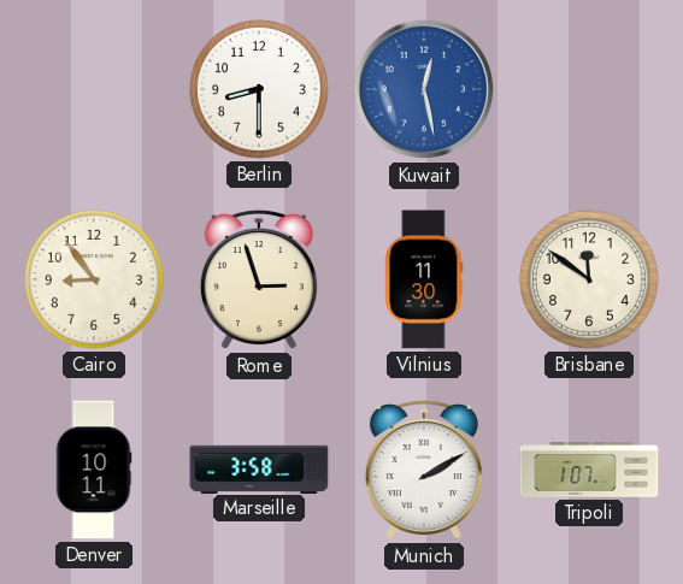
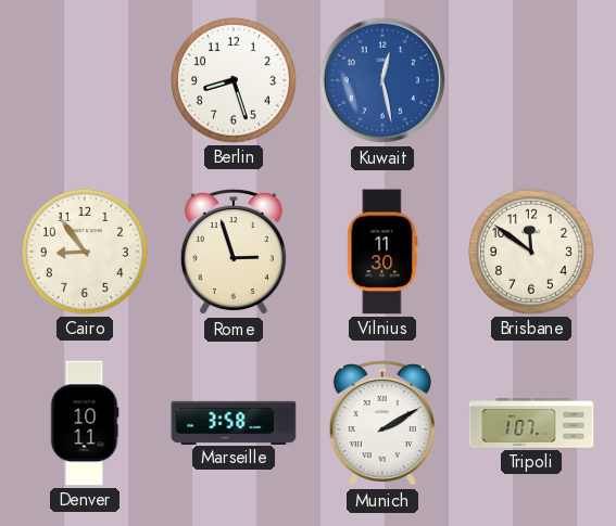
Berlin: 8:30 -> 8:27 (234, 80)
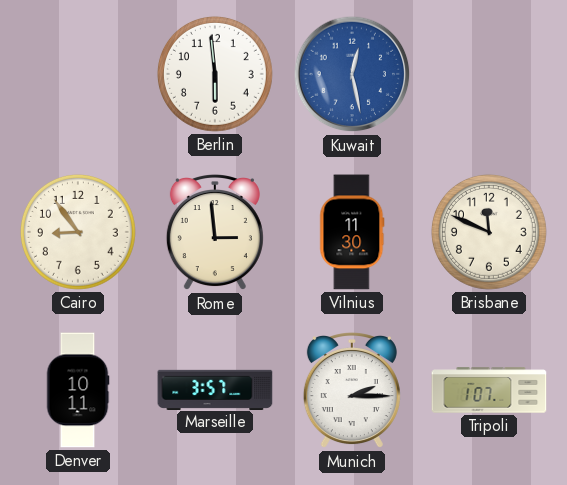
Berlin: 8:27 -> 5:59 (215, 74)
Rome: 2:57 -> 2:59 (215, 233)
Brisbane: 11:51 -> 11:49 (489, 232)
Marseille: 3:58 -> 3:57 (215, 389)
Munich: 2:10 -> 2:15 (352, 391)
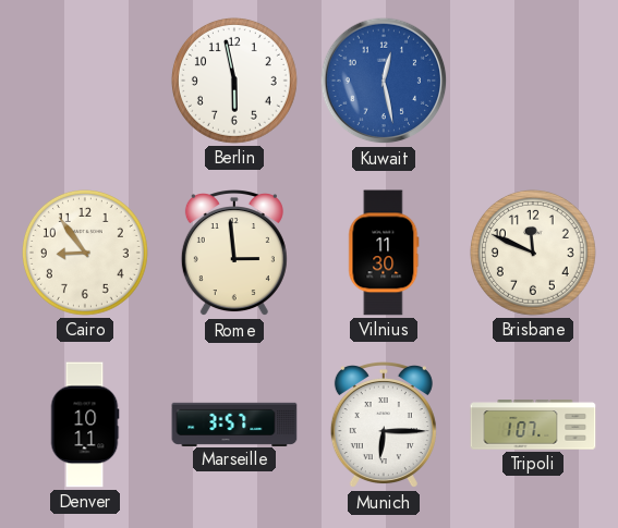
Berlin: 5:59 -> 5:58 (234, 81)
Munich: 2:15 -> 6:15 (384, 426)
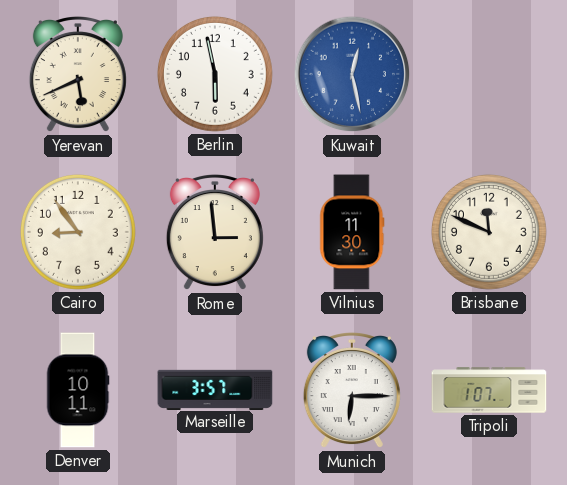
Yerevan: none -> 5:41 (78, 75)
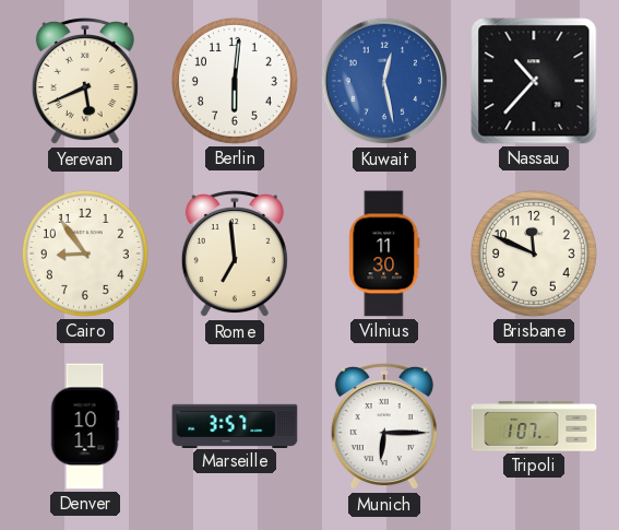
Berlin: 5:58 -> 6:01 (235, 81)
Nassau: none -> 10:37 (534, 81)
Rome: 2:59 -> 6:59 (235, 255)
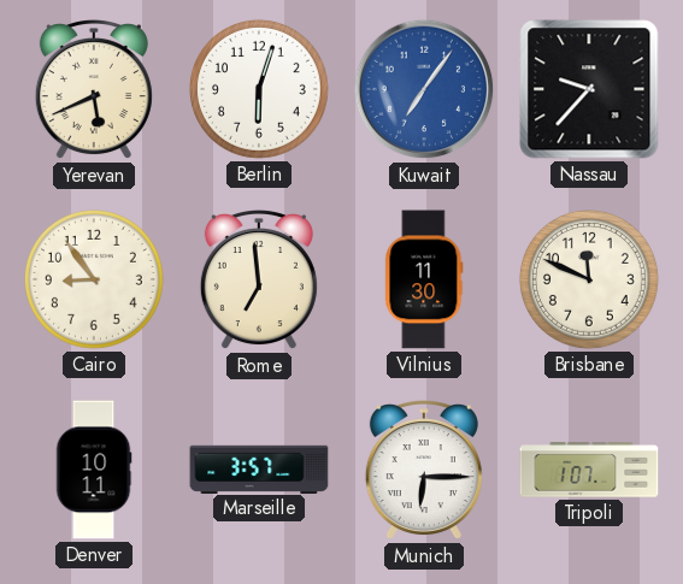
Berlin: 6:01 -> 6:03 (259, 89)
Kuwait: 12:28 -> 7:06 (424, 89)
Nassau: 10:37 -> 9:37 (589, 89)
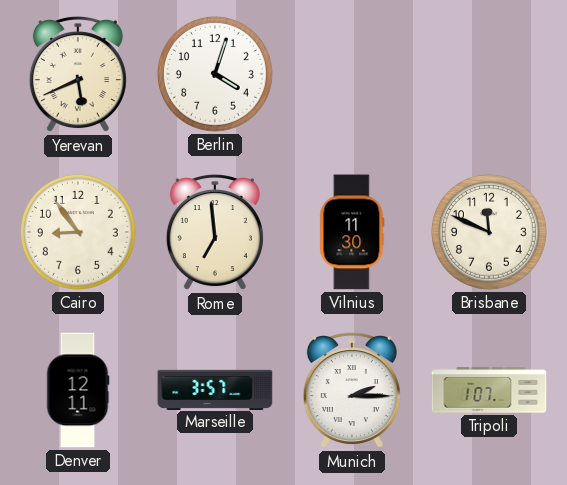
Berlin: 6:03 -> 4:03 (215, 74)
Kuwait: 7:06 -> none (424, 89)
Nassau: 9:37 -> none (589, 89)
Denver: 10:11 -> 12:11 (78, 390)
Munich: 6:15 -> 2:15 (352, 391)
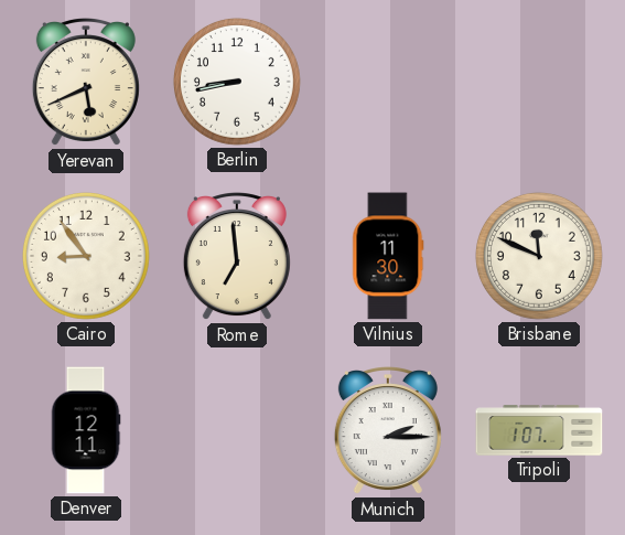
Berlin: 4:03 -> 8:43 (237, 82)
Marseille: 3:57 -> none (215, 389)
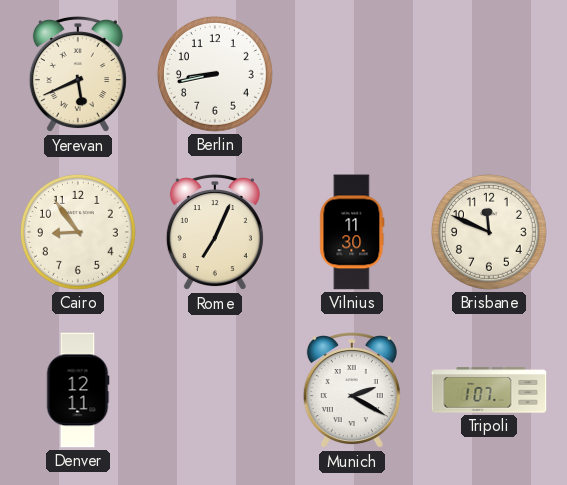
Rome: 6:59 -> 7:04 (215, 233)
Munich: 2:15 -> 2:20 (352, 391)
